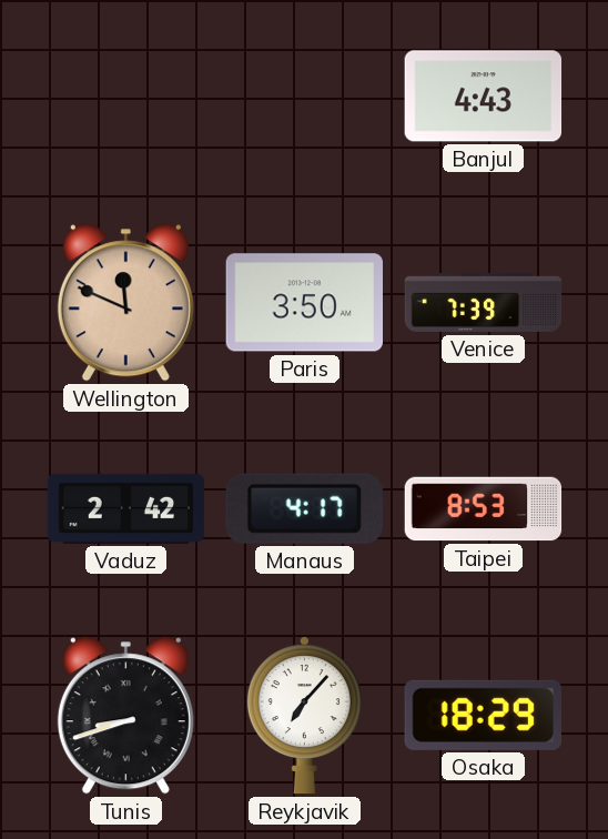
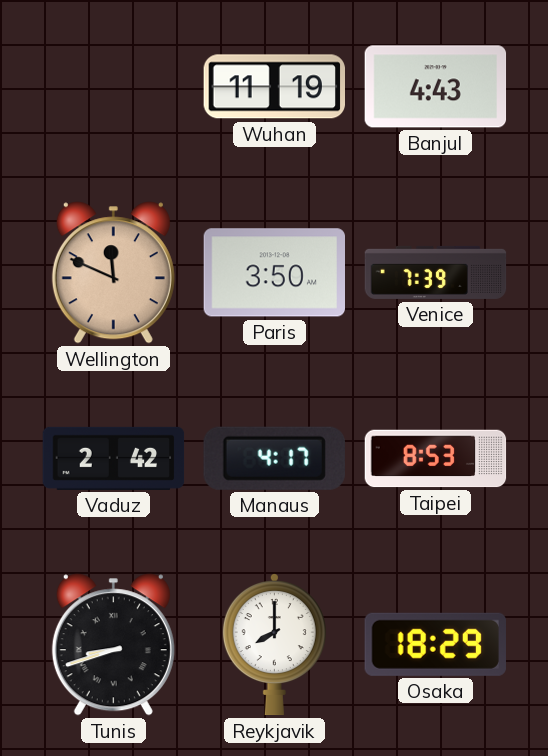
Wuhan: none -> 11:19 (274, 87)
Reykjavik: 7:07 -> 8:00 (274, 645)
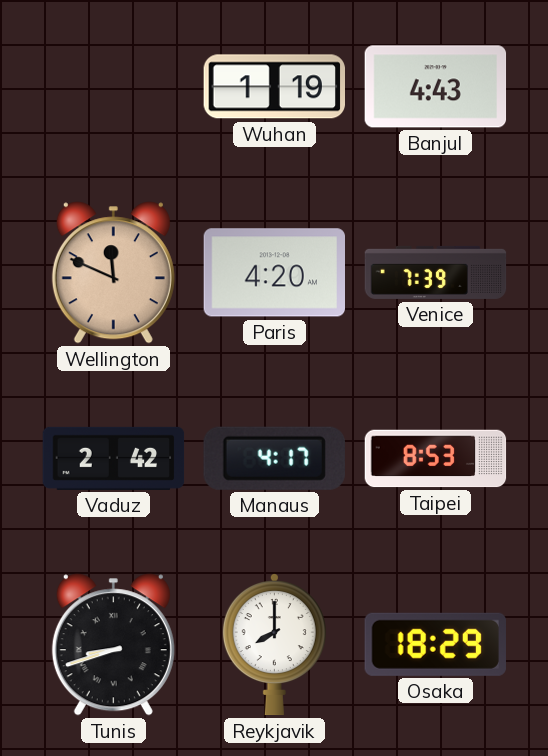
Wuhan: 11:19 -> 1:19 (274, 87)
Paris: 3:50 -> 4:20 (275, 273)
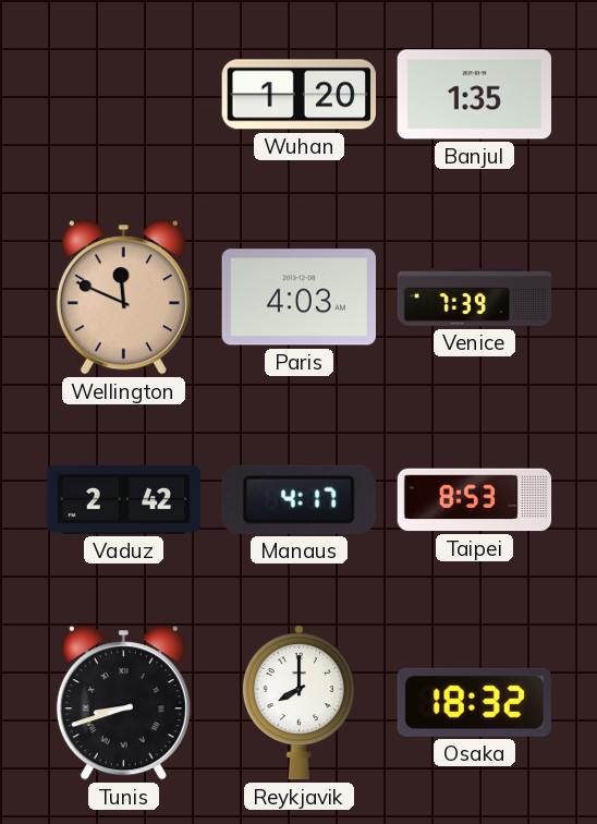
Wuhan: 1:19 -> 1:20 (298, 95)
Banjul: 4:43 -> 1:35 (475, 95)
Paris: 4:20 -> 4:03 (300, 298)
Osaka: 18:29 -> 18:32 (474, 702)
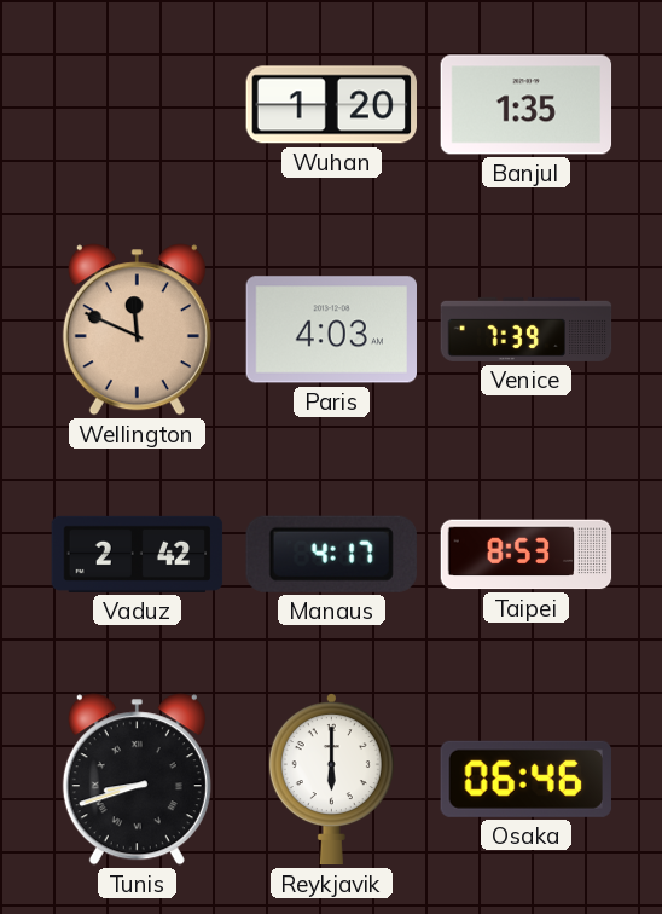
Reykjavik: 8:00 -> 6:00 (331, 780)
Osaka: 18:32 -> 06:46 (525, 779)
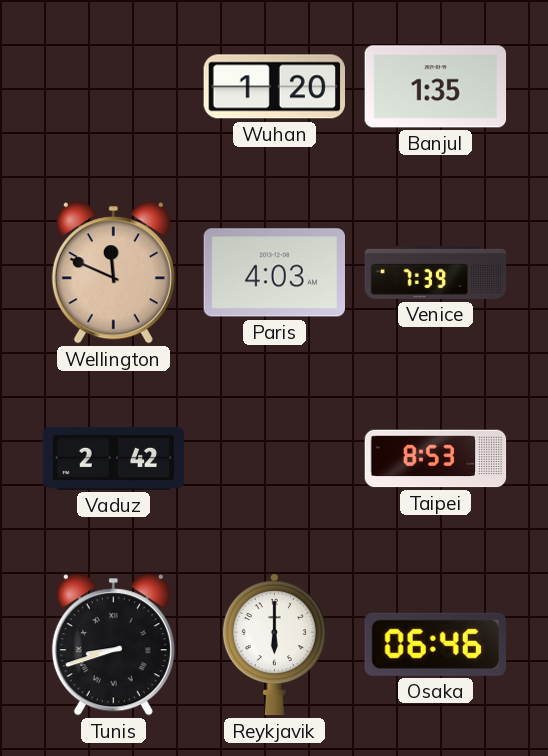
Manaus: 4:17 -> none (331, 554)
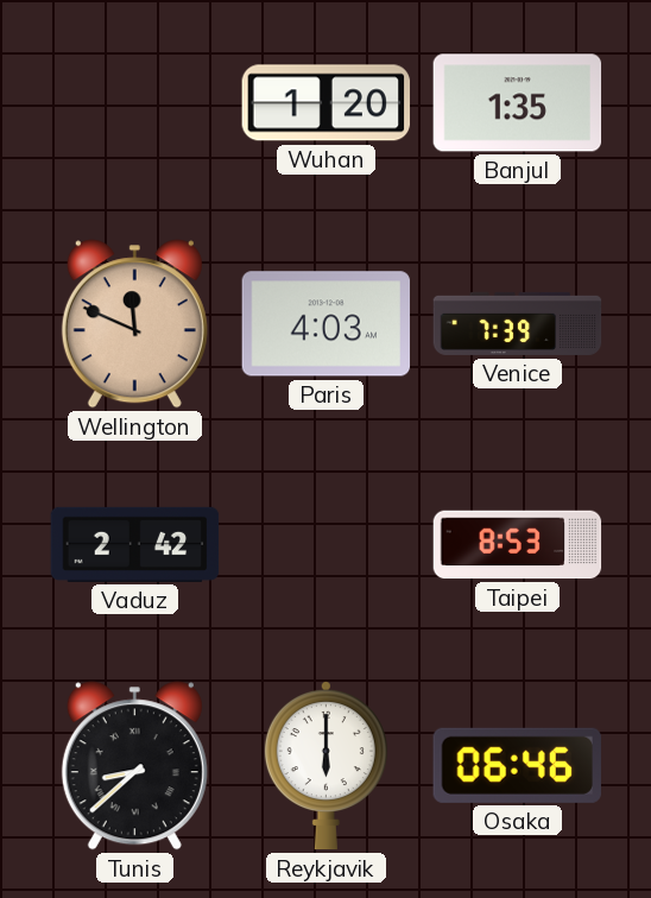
Tunis: 8:42 -> 8:38 (134, 766)
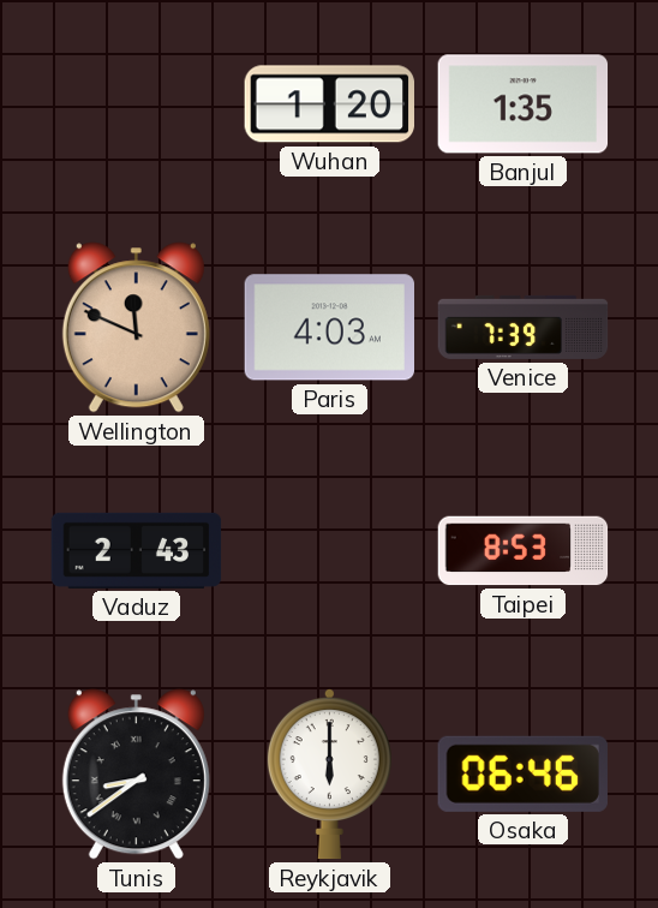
Vaduz: 2:42 -> 2:43 (137, 550)
Tunis: 8:38 -> 8:39 (136, 775)
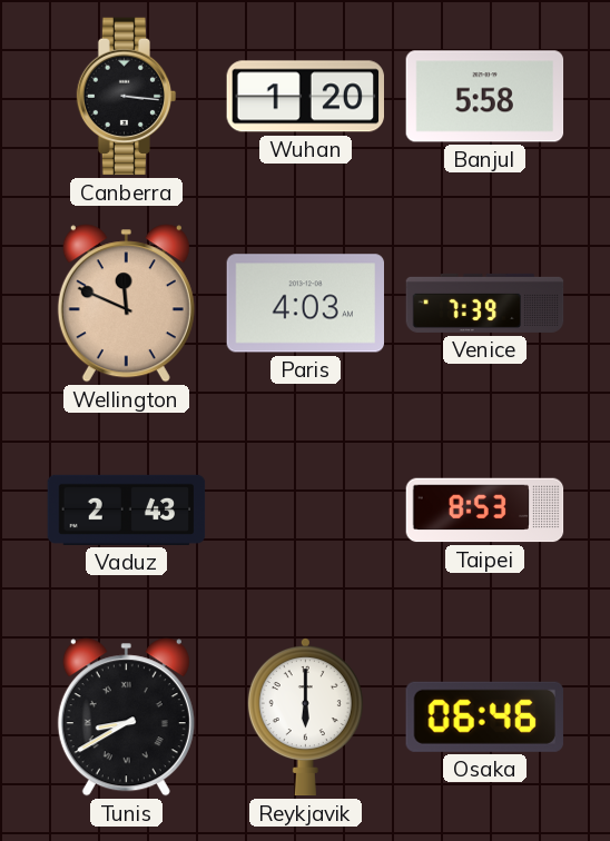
Canberra: none -> 3:16 (127, 97)
Banjul: 1:35 -> 5:58 (485, 97)
Tunis: 8:39 -> 8:40 (126, 718)
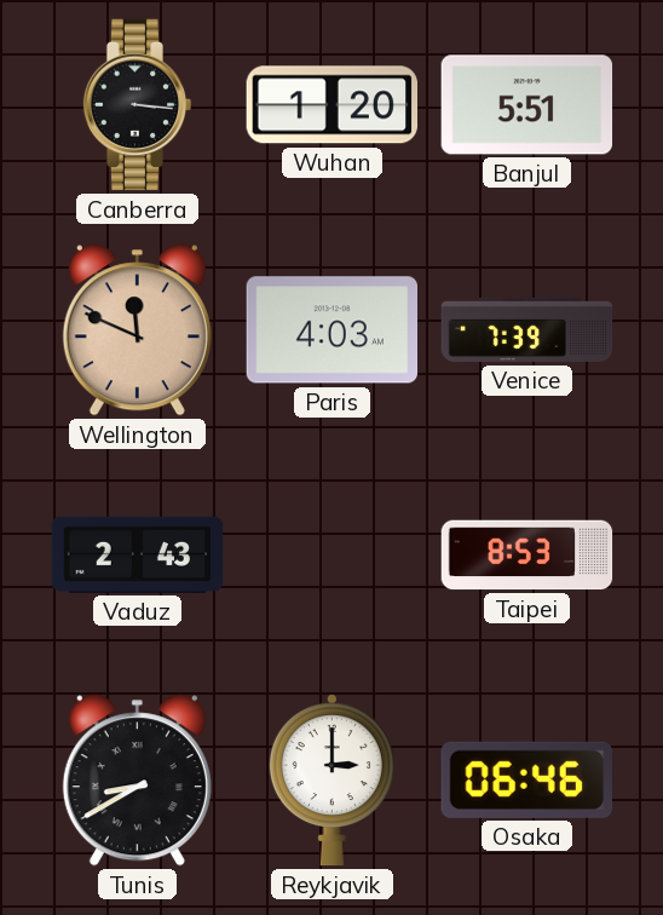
Banjul: 5:58 -> 5:51 (527, 105)
Reykjavik: 6:00 -> 3:00 (331, 781)
